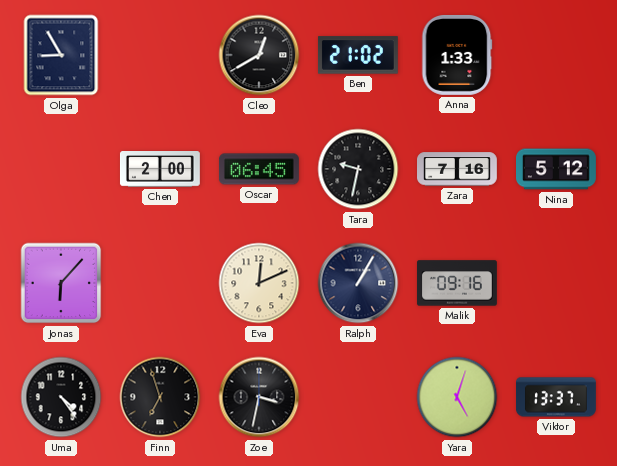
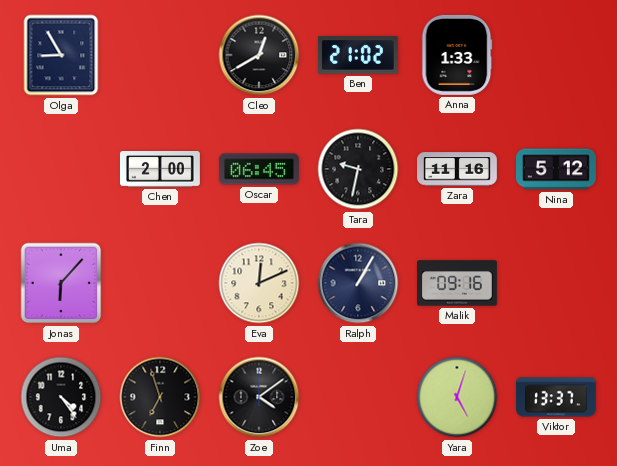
Zara: 7:16 -> 11:16 (458, 169)
Zoe: 3:32 -> 4:09 (259, 397)
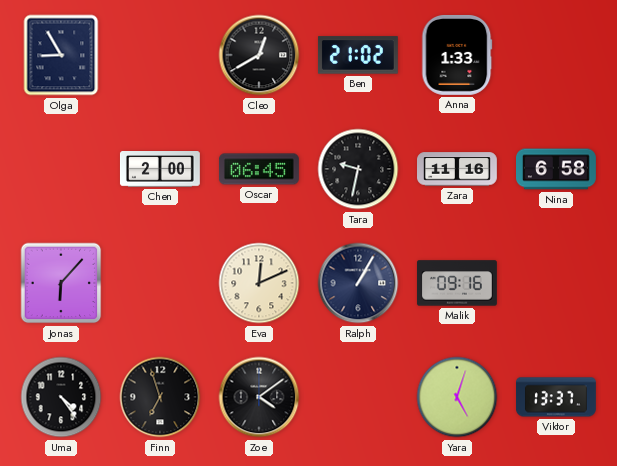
Nina: 5:12 -> 6:58 (557, 169)
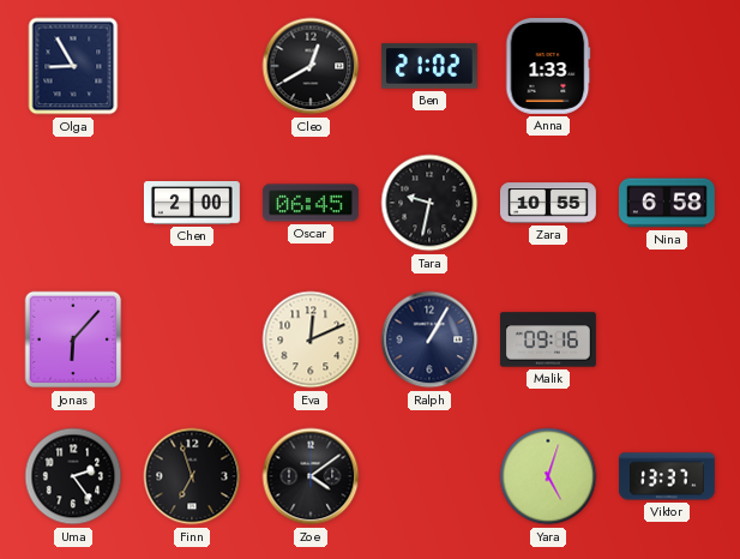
Zara: 11:16 -> 10:55 (549, 203)
Uma: 4:24 -> 2:24 (73, 476)
